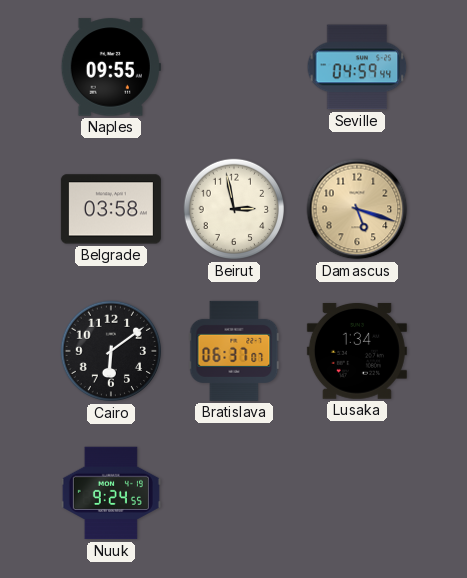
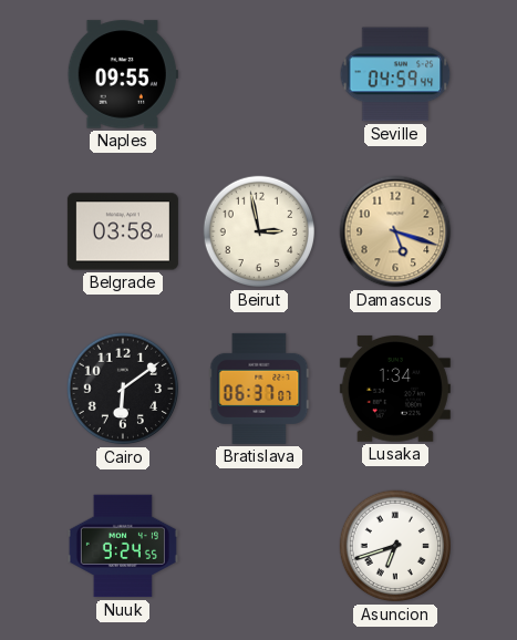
Asuncion: none -> 6:42 (395, 546)
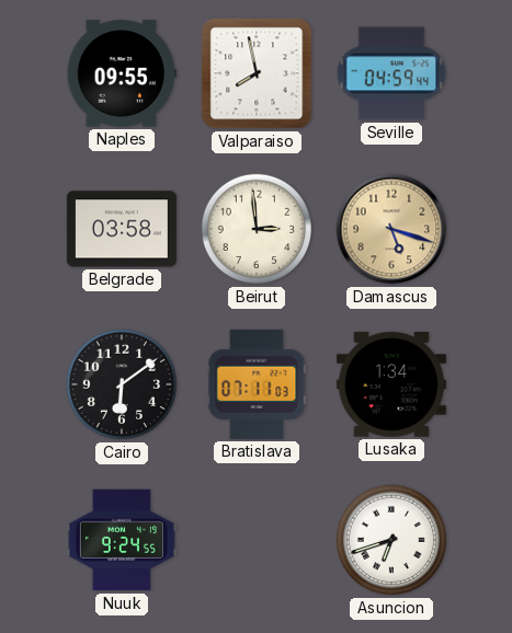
Valparaiso: none -> 7:58 (257, 73)
Beirut: 2:58 -> 2:59 (257, 229)
Bratislava: 06:37 -> 07:11 (257, 384)
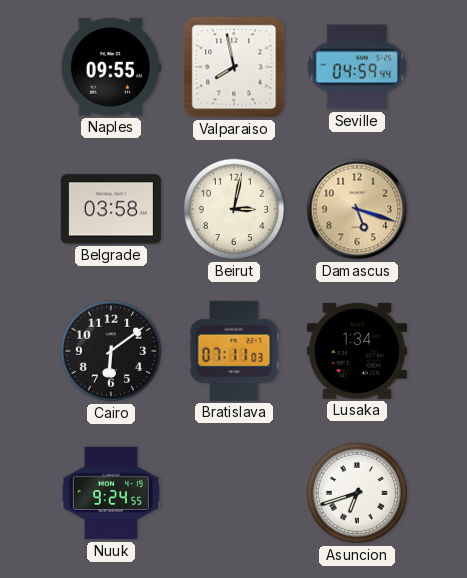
Beirut: 2:59 -> 3:02 (234, 209)
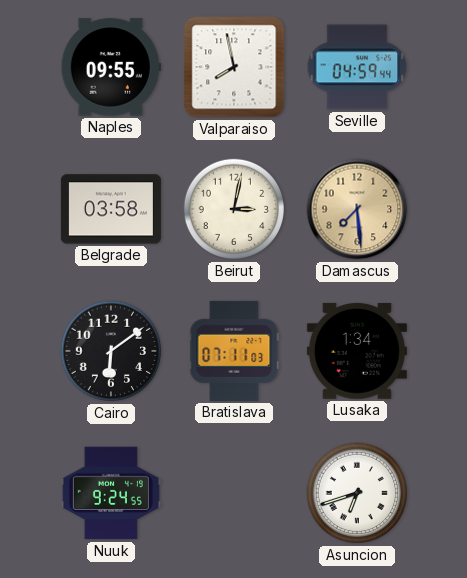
Damascus: 5:18 -> 7:29 (357, 209)
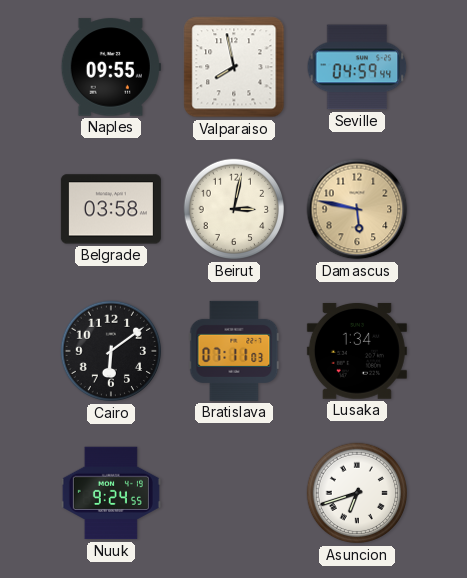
Damascus: 7:29 -> 5:47 (357, 209)
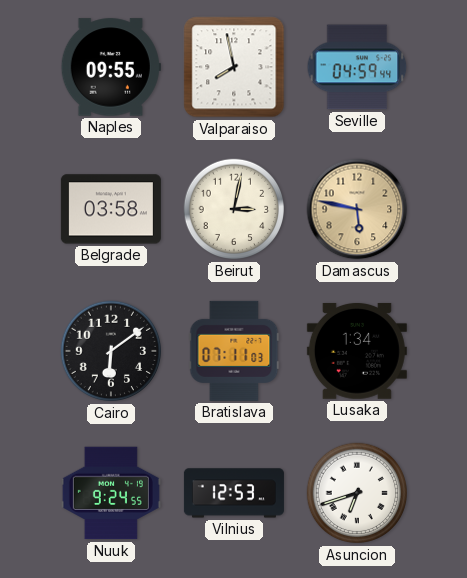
Vilnius: none -> 12:53 (234, 493)
